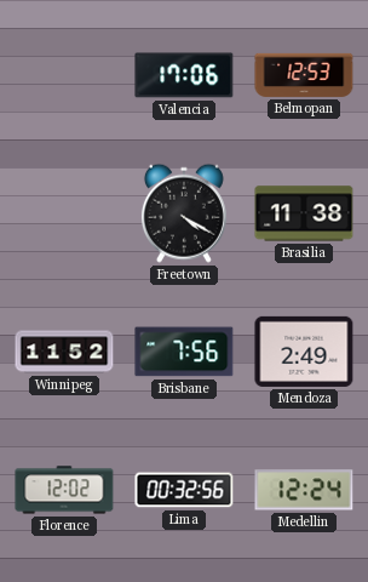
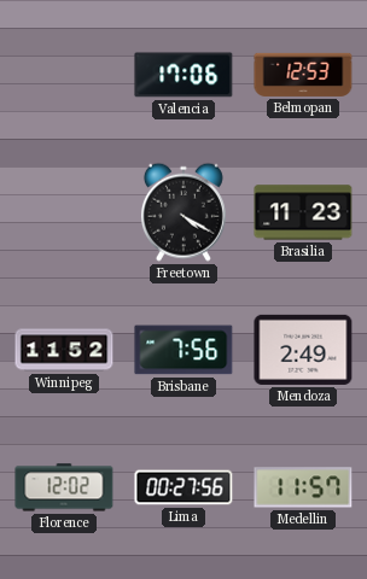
Brasilia: 11:38 -> 11:23 (303, 212)
Lima: 00:32 -> 00:27 (183, 487)
Medellin: 12:24 -> 11:57 (303, 487)
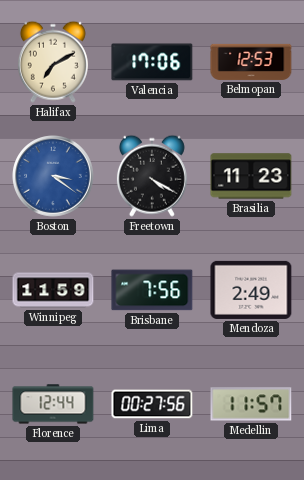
Halifax: none -> 7:10 (53, 62)
Boston: none -> 3:21 (53, 176)
Winnipeg: 11:52 -> 11:59 (53, 290)
Florence: 12:02 -> 12:44 (53, 404)
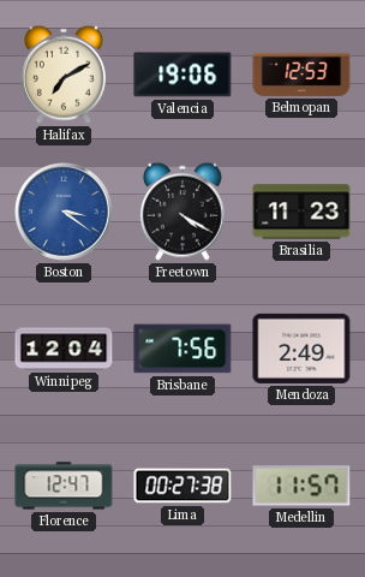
Valencia: 17:06 -> 19:06 (182, 75)
Winnipeg: 11:59 -> 12:04 (64, 349)
Florence: 12:44 -> 12:47 (64, 486)
Lima: 00:27:56 -> 00:27:38 (182, 486)
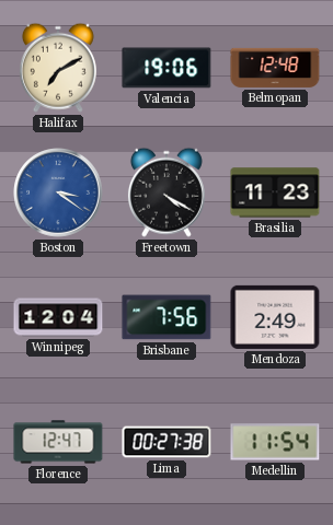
Belmopan: 12:53 -> 12:48 (275, 68)
Medellin: 11:57 -> 11:54 (275, 442)
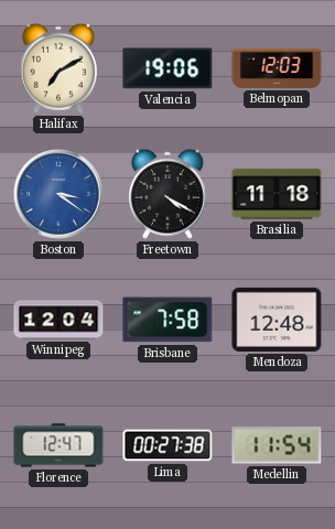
Belmopan: 12:48 -> 12:03 (277, 68)
Brasilia: 11:23 -> 11:18 (277, 194)
Brisbane: 7:56 -> 7:58 (167, 320)
Mendoza: 2:49 -> 12:48 (277, 320)
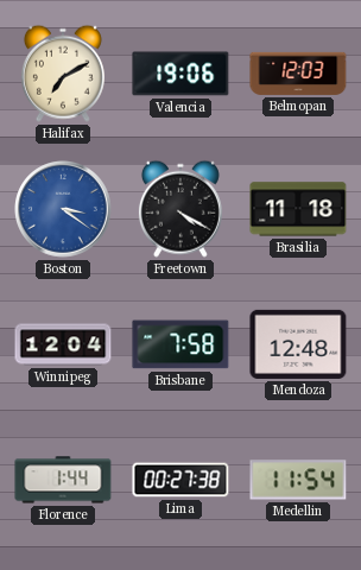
Florence: 12:47 -> 1:44 (63, 480)
